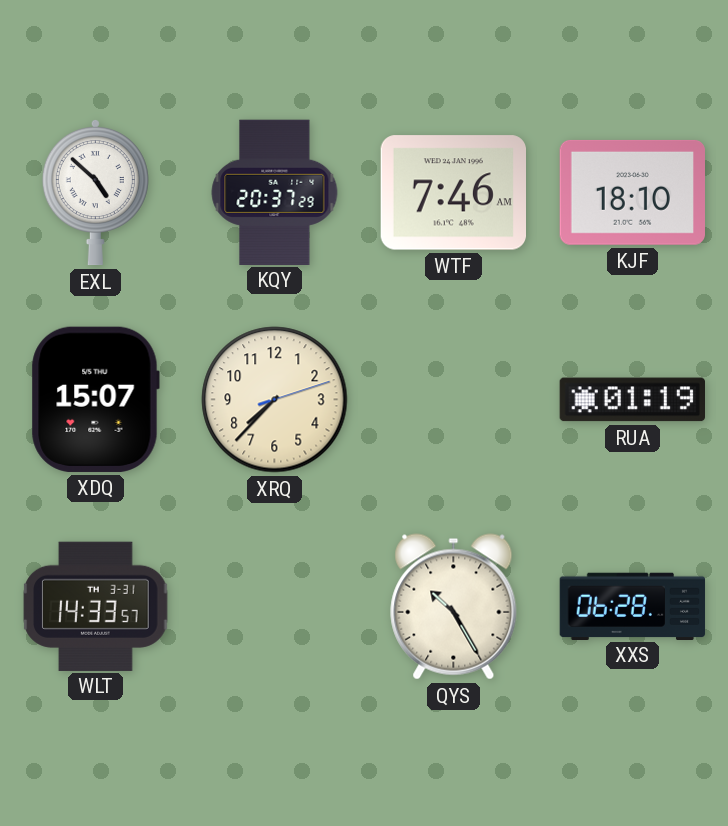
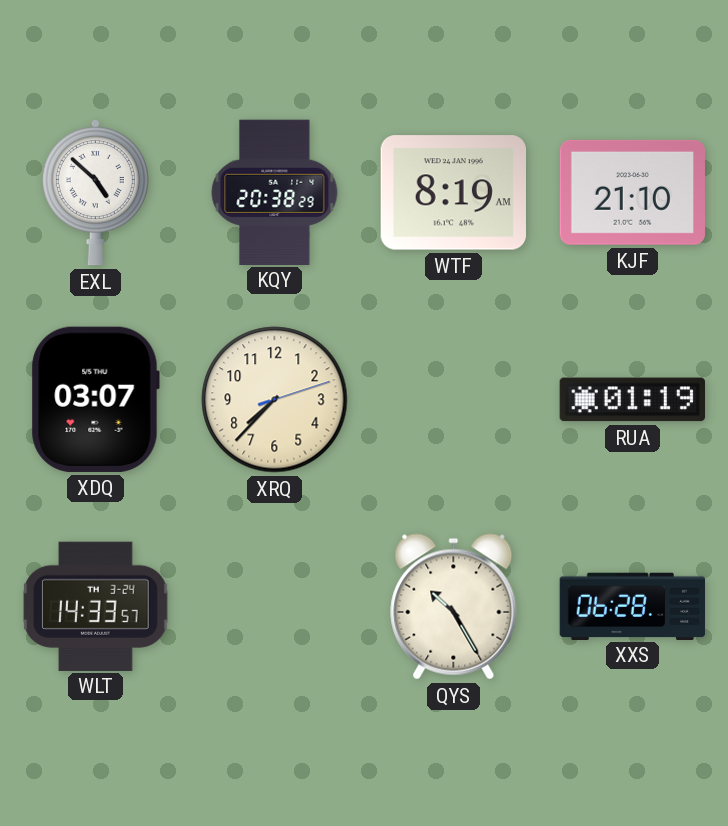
KQY: 20:37 -> 20:38 (275, 192)
WTF: 7:46 -> 8:19 (453, 193)
KJF: 18:10 -> 21:10 (632, 192)
XDQ: 15:07 -> 03:07 (95, 399)
WLT date: TH 3-31 -> TH 3-24 (96, 606)
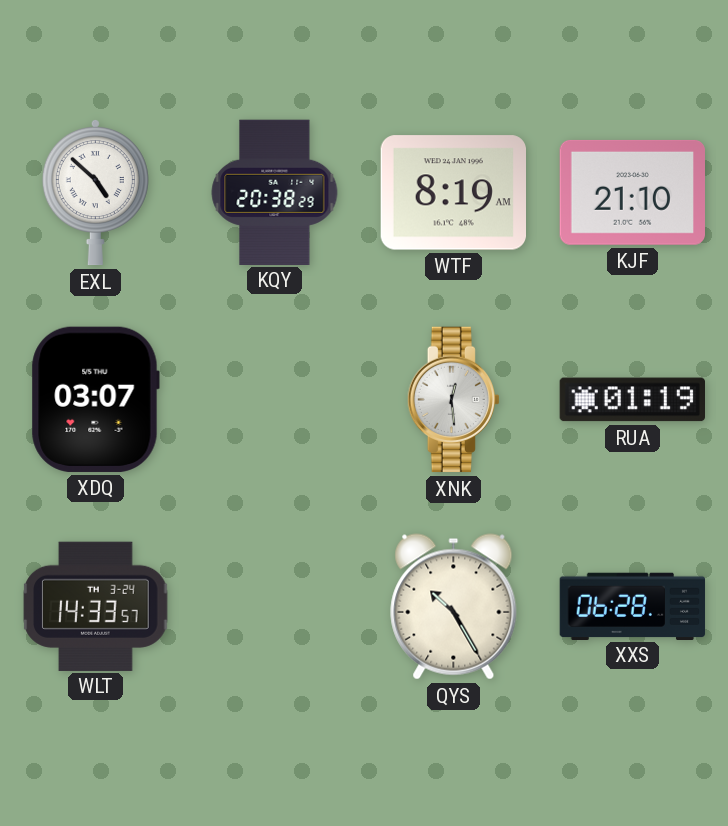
XRQ: 7:37 -> none (275, 400)
XNK: none -> 12:29 (453, 400)
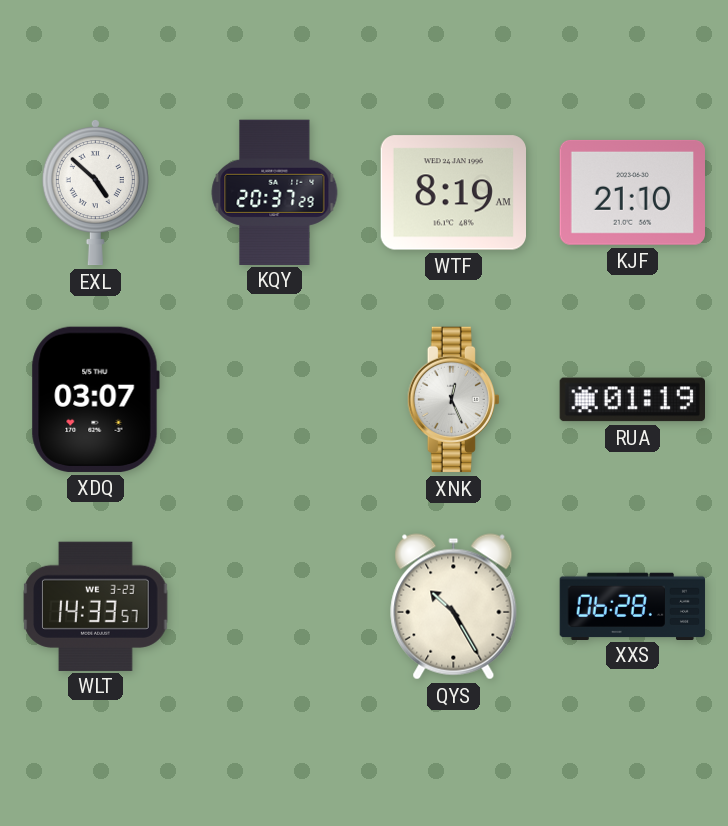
KQY: 20:38 -> 20:37 (275, 192)
XNK: 12:29 -> 12:26 (453, 400)
WLT date: TH 3-24 -> WE 3-23 (96, 606)
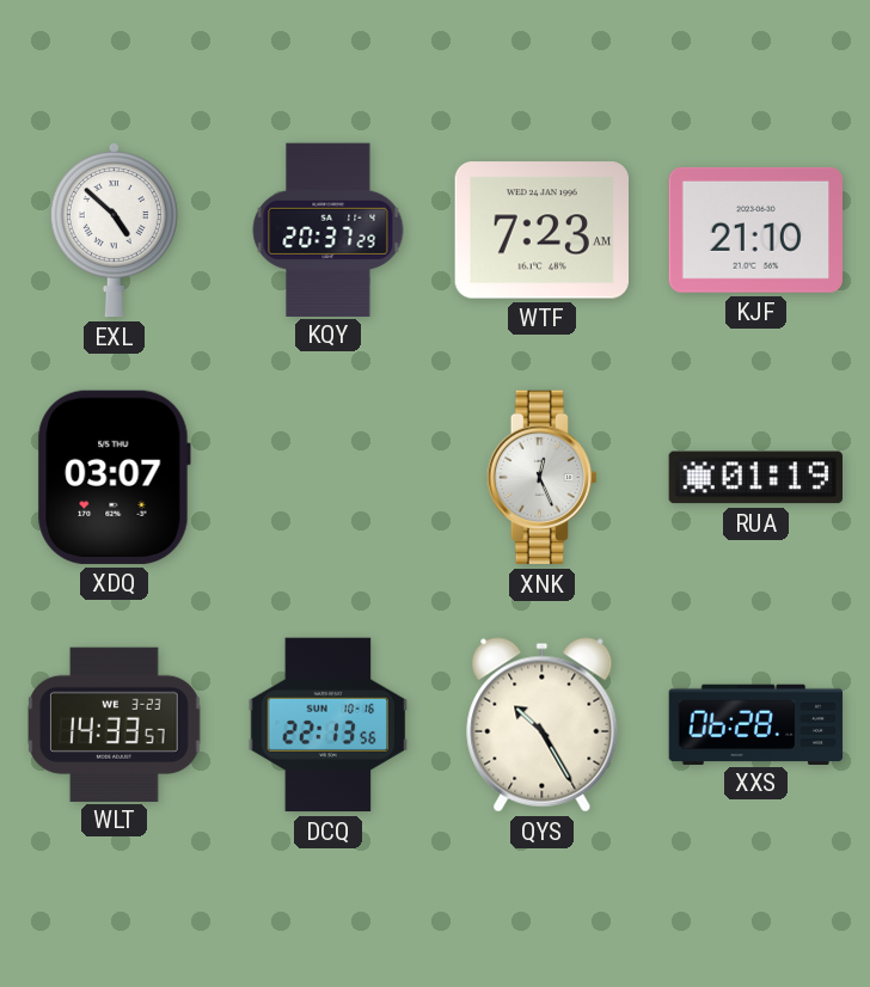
WTF: 8:19 -> 7:23 (541, 231)
DCQ: none -> 22:13 (329, 725)
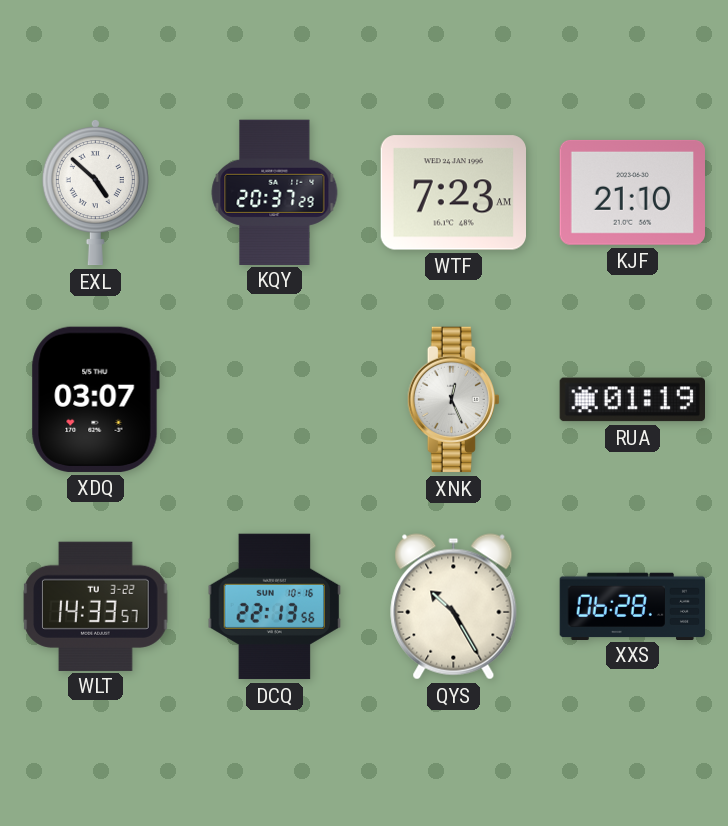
WLT date: WE 3-23 -> TU 3-22 (96, 606)
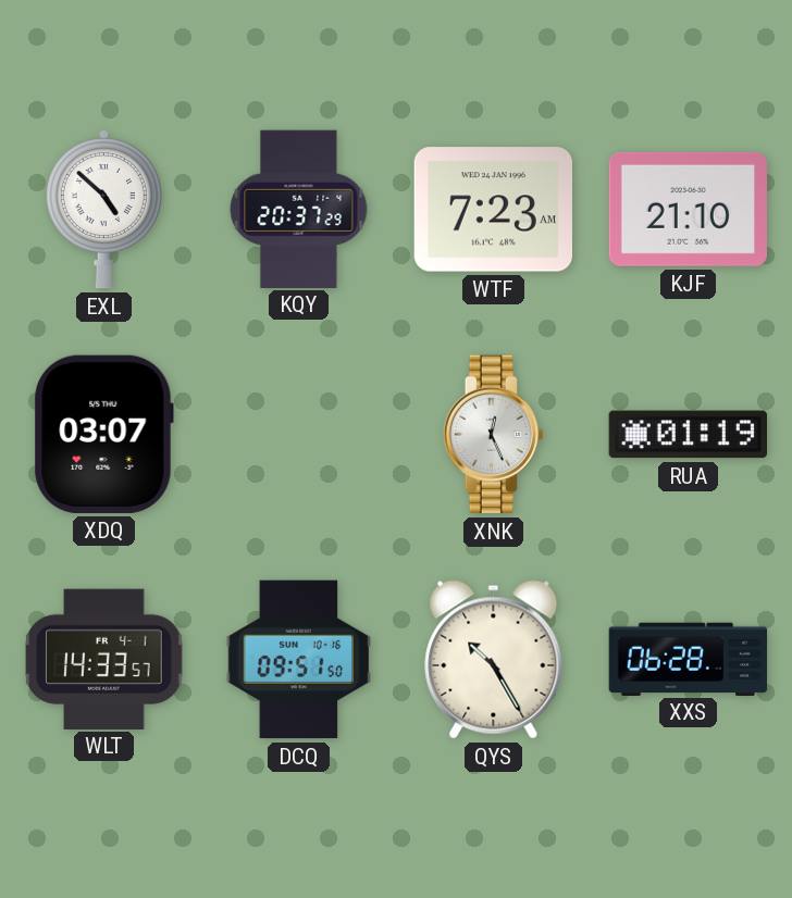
WLT date: TU 3-22 -> FR 4-1 (104, 659)
DCQ: 22:13 -> 09:51 (299, 660)
